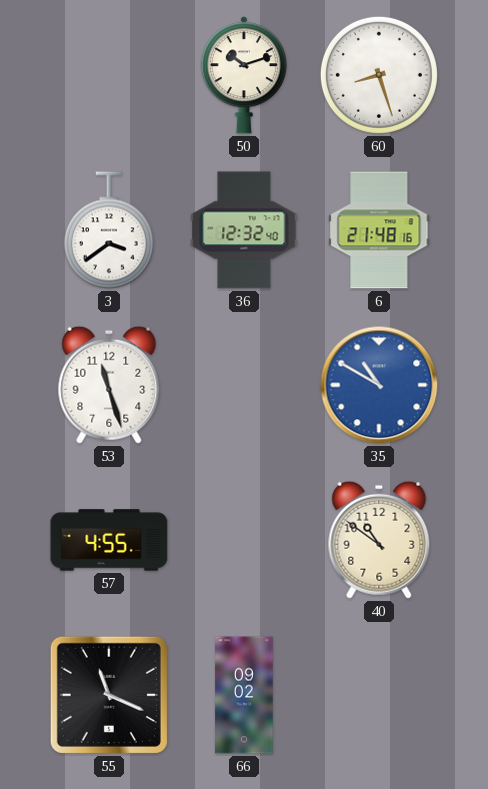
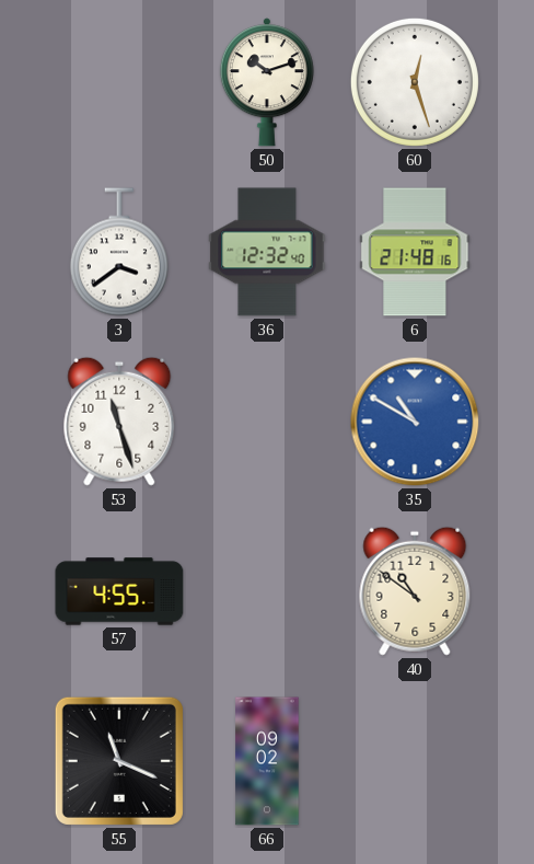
60: 8:27 -> 12:27 (415, 82)
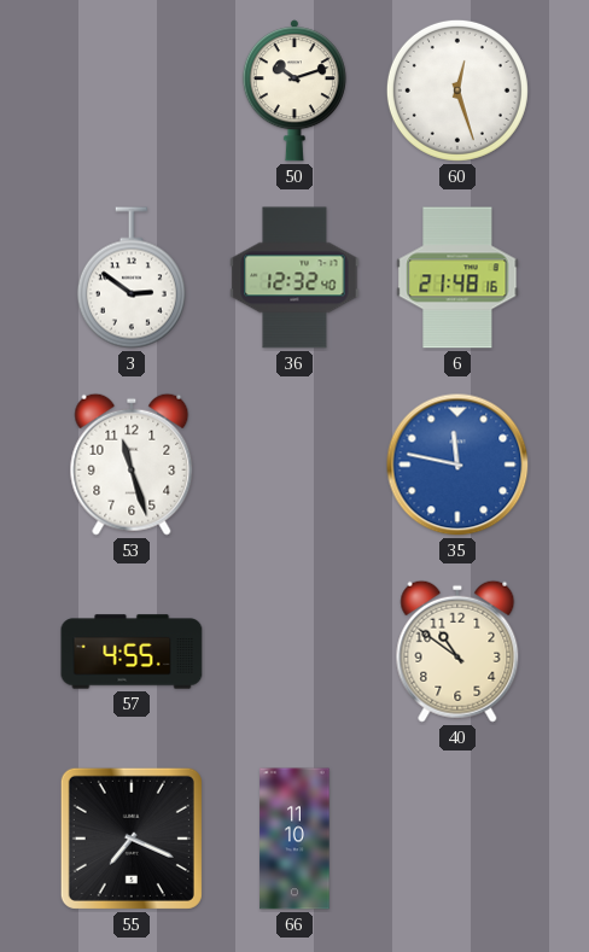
3: 3:39 -> 2:51 (132, 278)
35: 10:50 -> 11:47 (457, 465)
55: 11:19 -> 7:19 (132, 839)
66: 09:02 -> 11:10 (294, 839)
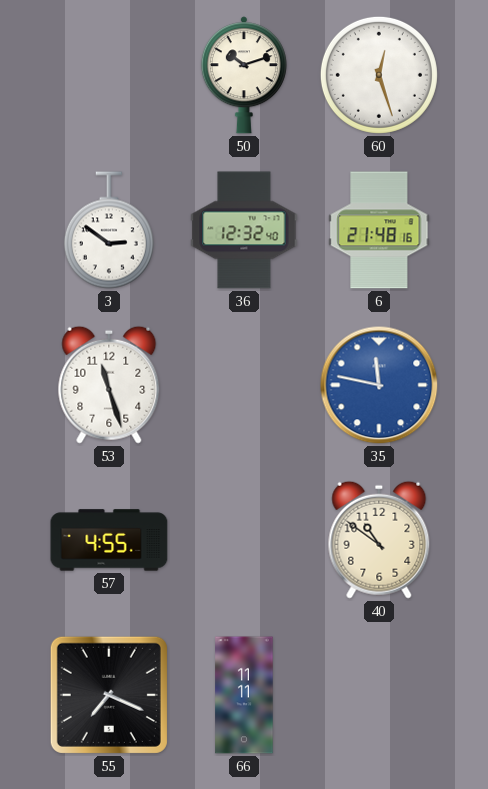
66: 11:10 -> 11:11 (244, 695)
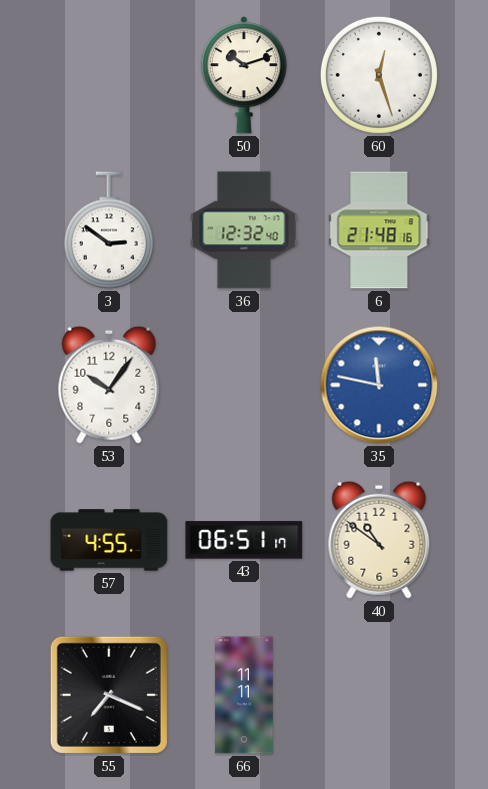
53: 11:27 -> 10:06 (109, 385)
43: none -> 06:51 (244, 540)
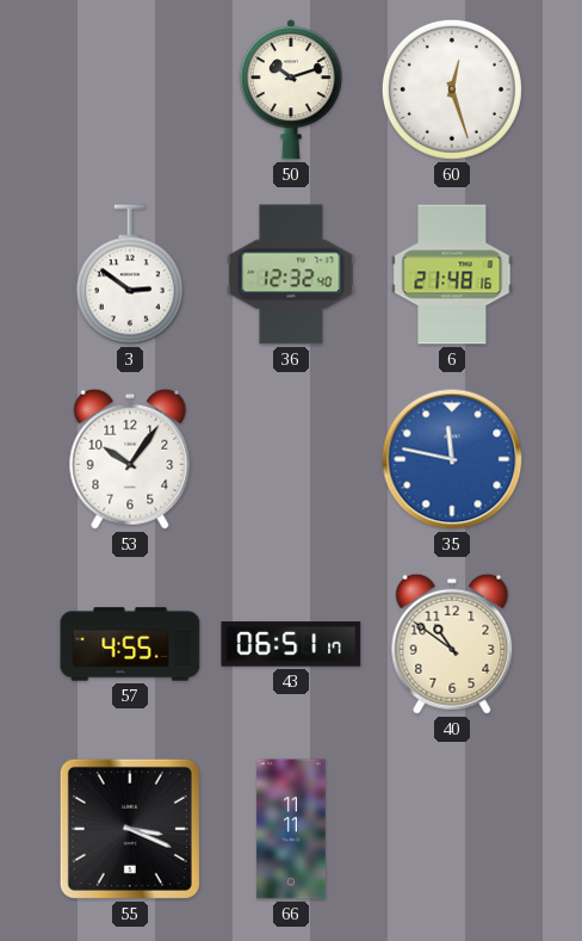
55: 7:19 -> 3:19 (130, 829)
